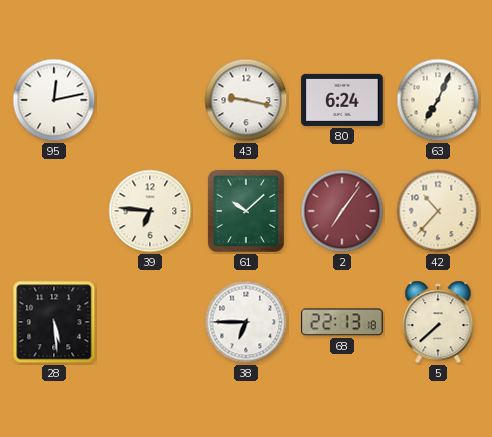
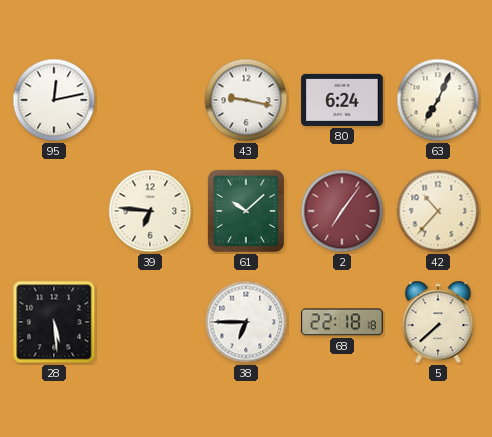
68: 22:13 -> 22:18 (342, 322)
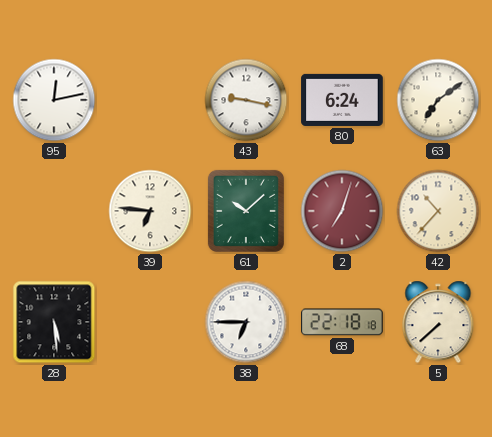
63: 7:04 -> 7:09 (438, 100)
2: 7:06 -> 7:03 (342, 211)
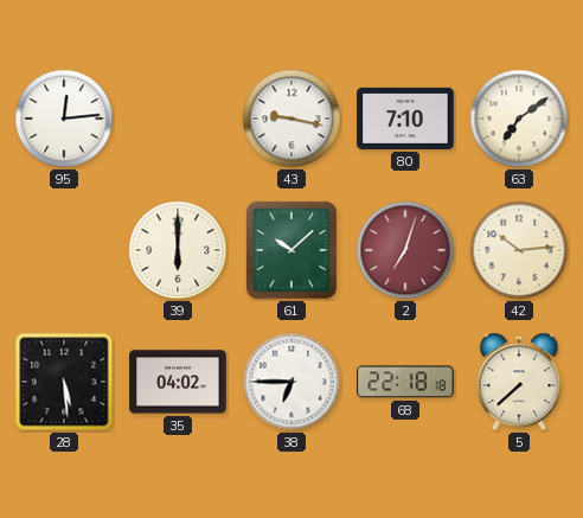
95: 12:13 -> 12:14 (64, 119)
80: 6:24 -> 7:10 (405, 119)
39: 6:46 -> 6:00 (178, 250)
42: 10:37 -> 10:14 (519, 250)
35: none -> 04:02 (178, 382)
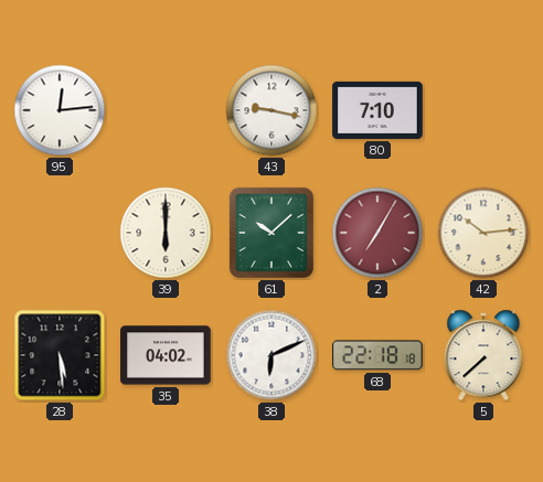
63: 7:09 -> none (519, 119)
2: 7:03 -> 7:05 (377, 233)
38: 6:45 -> 6:11 (271, 355)
